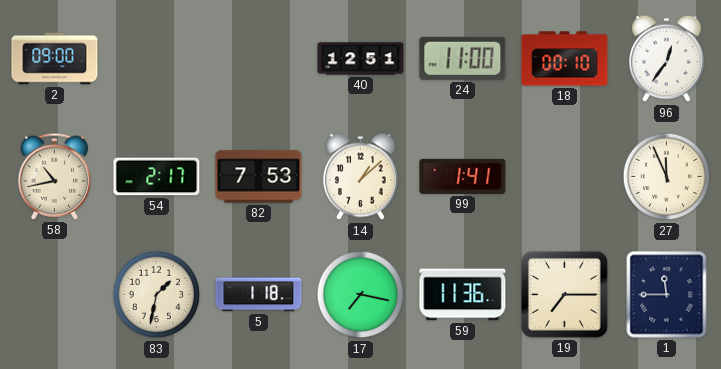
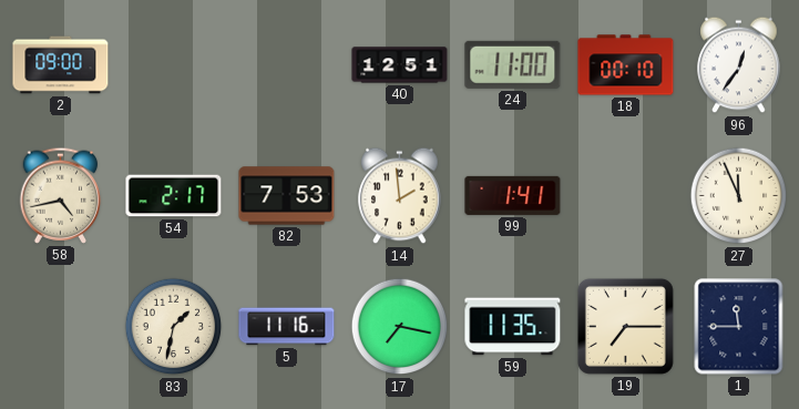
58: 10:43 -> 4:43 (61, 195)
14: 1:08 -> 1:59 (400, 196)
5: 1:18 -> 11:16 (287, 327)
59: 11:36 -> 11:35 (513, 327)
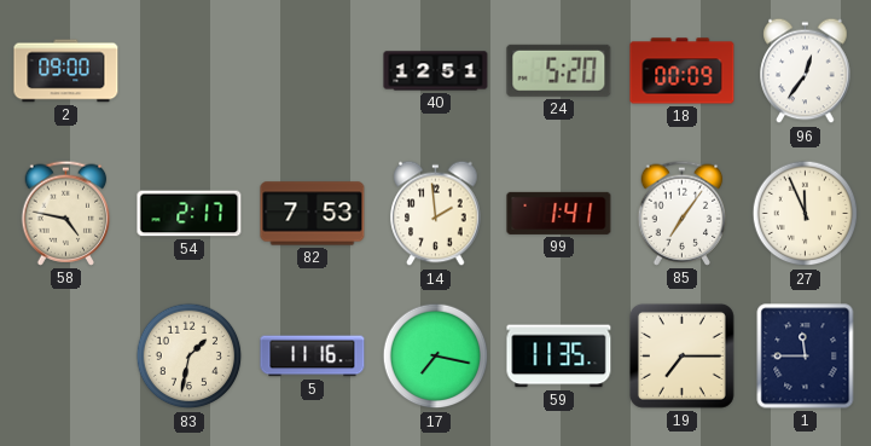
24: 11:00 -> 5:20 (559, 70)
18: 00:10 -> 00:09 (683, 71)
58: 4:43 -> 4:47 (66, 213)
85: none -> 7:06 (683, 213)
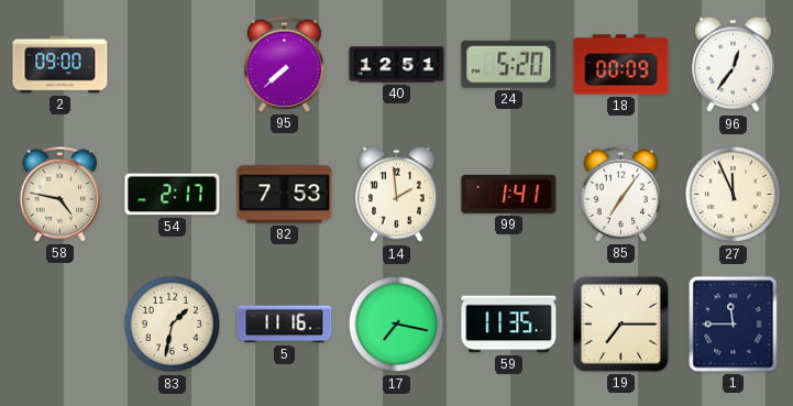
95: none -> 7:38 (285, 64)
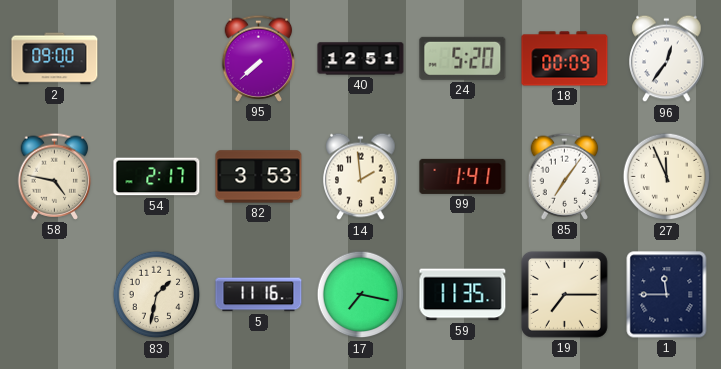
82: 7:53 -> 3:53 (259, 177)
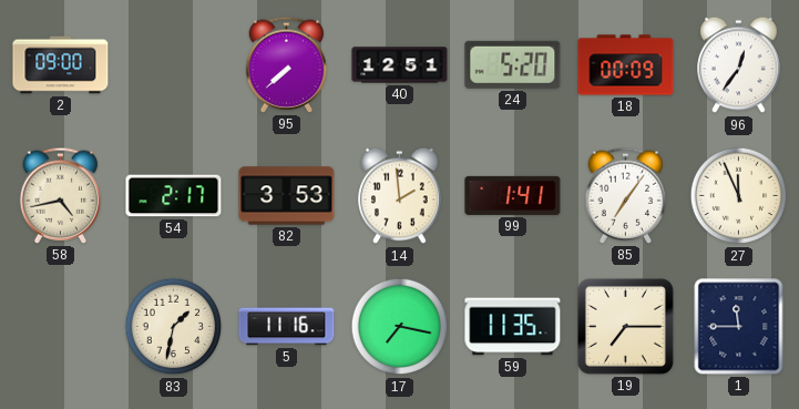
58: 4:47 -> 4:43 (61, 195)
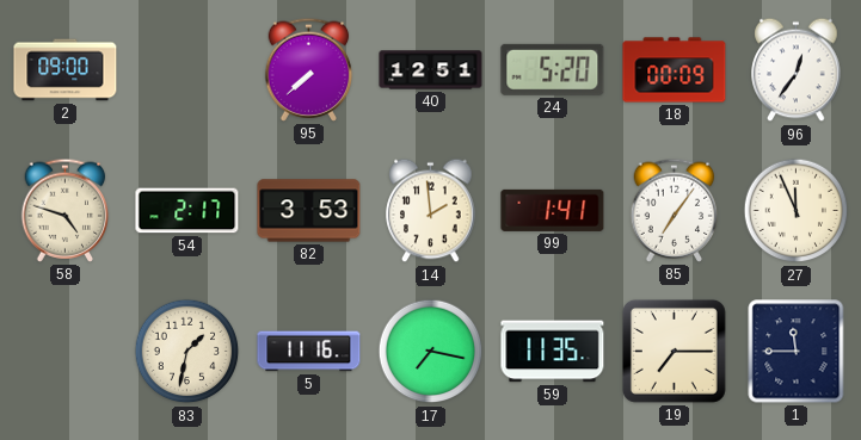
58: 4:43 -> 4:48 (66, 210)
